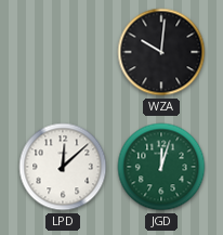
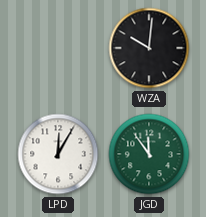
LPD: 12:08 -> 12:05 (58, 154)
JGD: 12:03 -> 11:54 (149, 154)
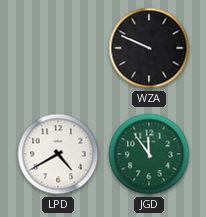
WZA: 10:01 -> 9:49 (149, 48)
LPD: 12:05 -> 4:40 (58, 154)
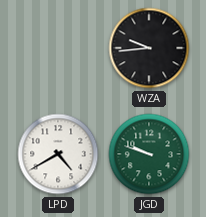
WZA: 9:49 -> 9:44 (149, 48)
JGD: 11:54 -> 9:48 (149, 154)
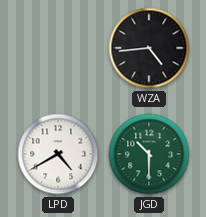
WZA: 9:44 -> 4:44 (149, 48)
JGD: 9:48 -> 10:30 (149, 154)
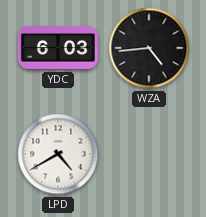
YDC: none -> 6:03 (58, 48)
JGD: 10:30 -> none (149, 154)
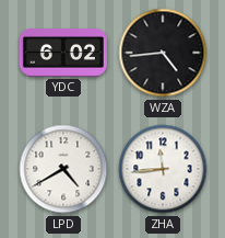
YDC: 6:03 -> 6:02 (63, 53)
ZHA: none -> 11:44 (163, 169)
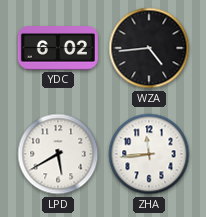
LPD: 4:40 -> 5:40 (58, 154)
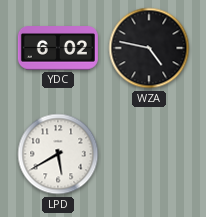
WZA: 4:44 -> 4:47 (149, 48)
ZHA: 11:44 -> none (149, 154)
